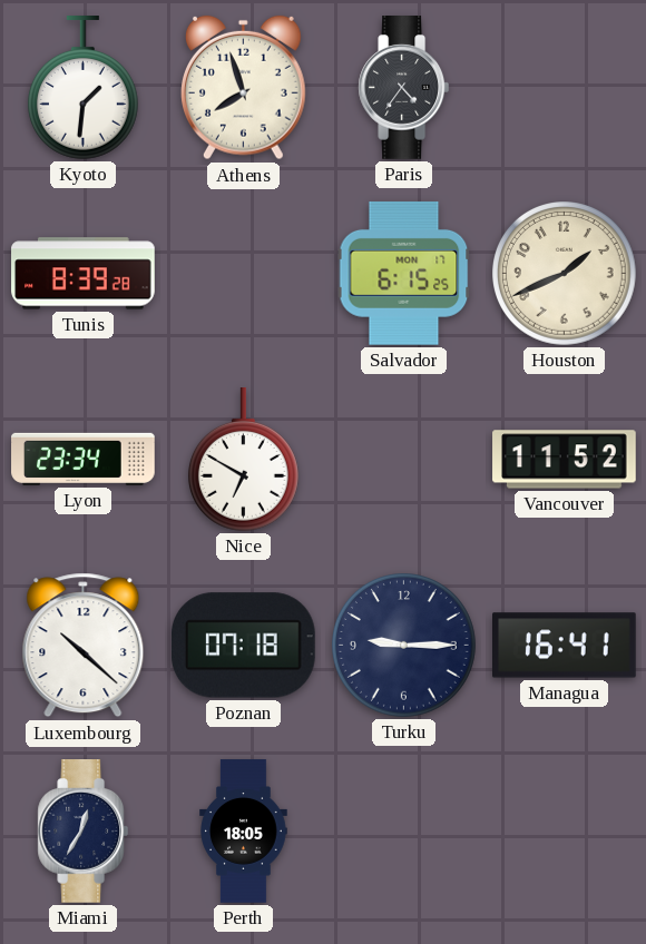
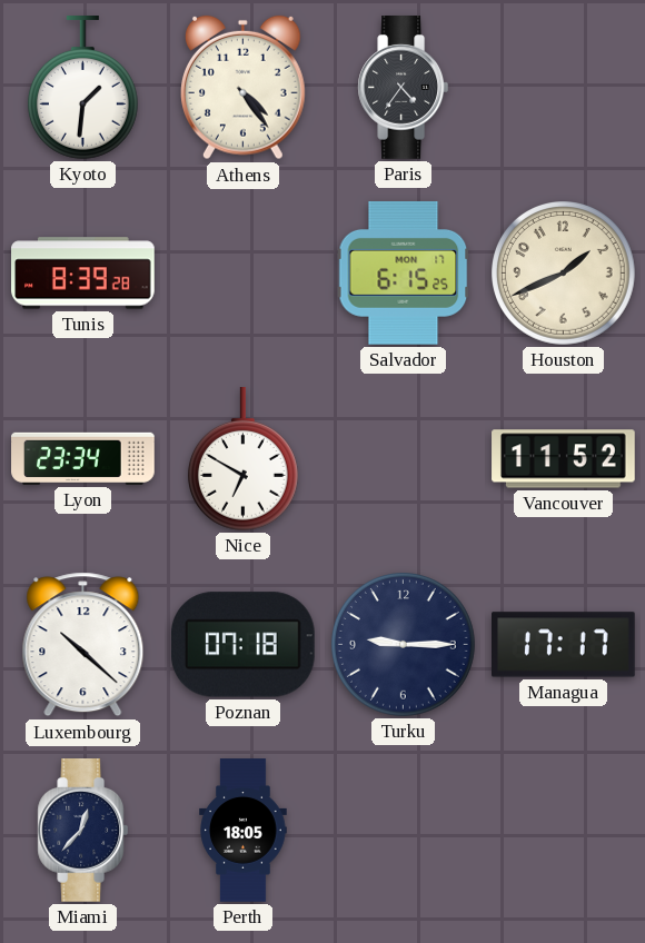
Athens: 7:57 -> 4:24 (244, 88)
Managua: 16:41 -> 17:17 (564, 645)
Miami: 12:35 -> 12:37 (83, 831)
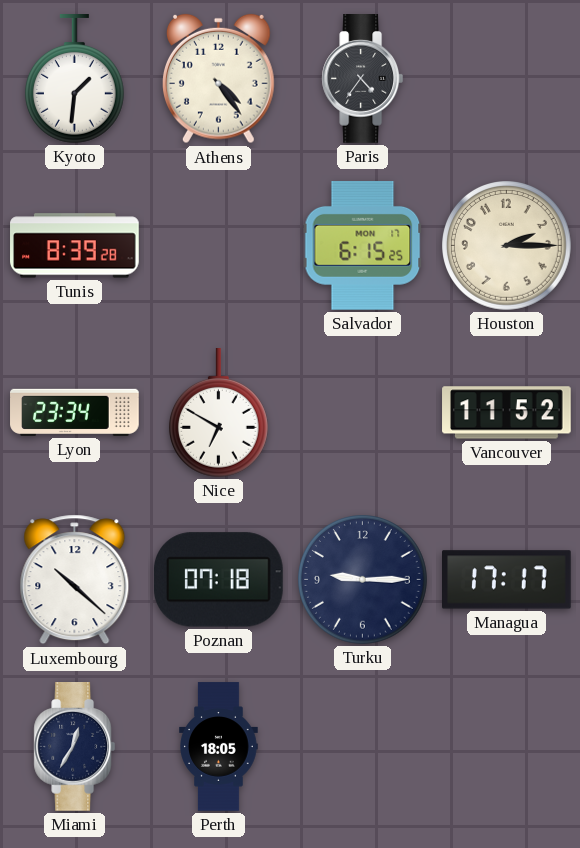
Houston: 1:41 -> 2:15 (507, 246)
Miami: 12:37 -> 12:35 (75, 747)
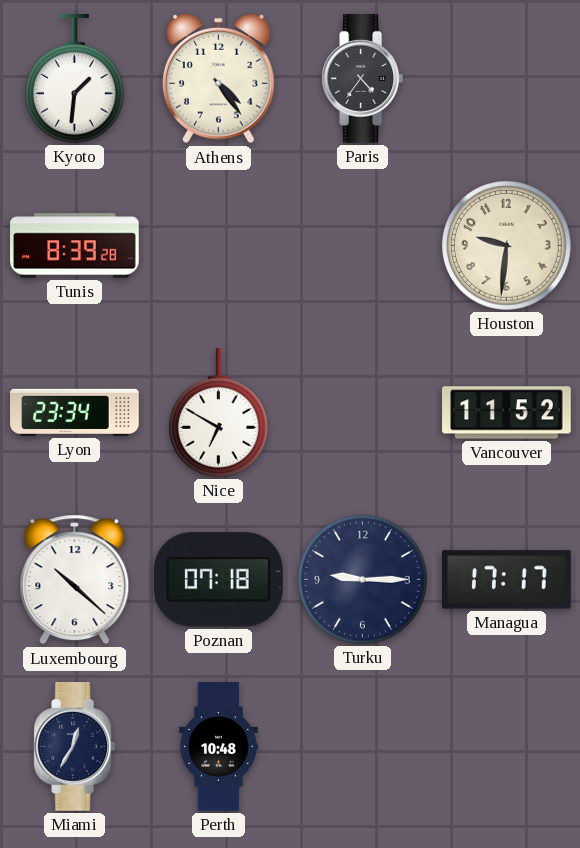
Salvador: 6:15 -> none (363, 246)
Houston: 2:15 -> 9:31 (507, 246)
Perth: 18:05 -> 10:48 (219, 747)
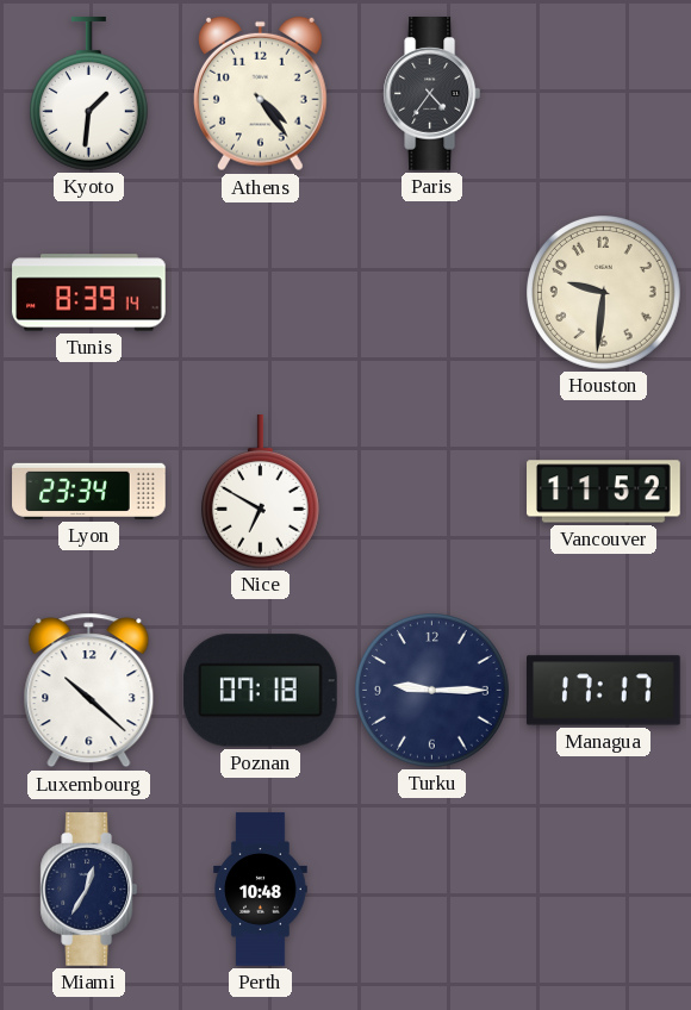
Tunis: 8:39:28 -> 8:39:14 (89, 293)
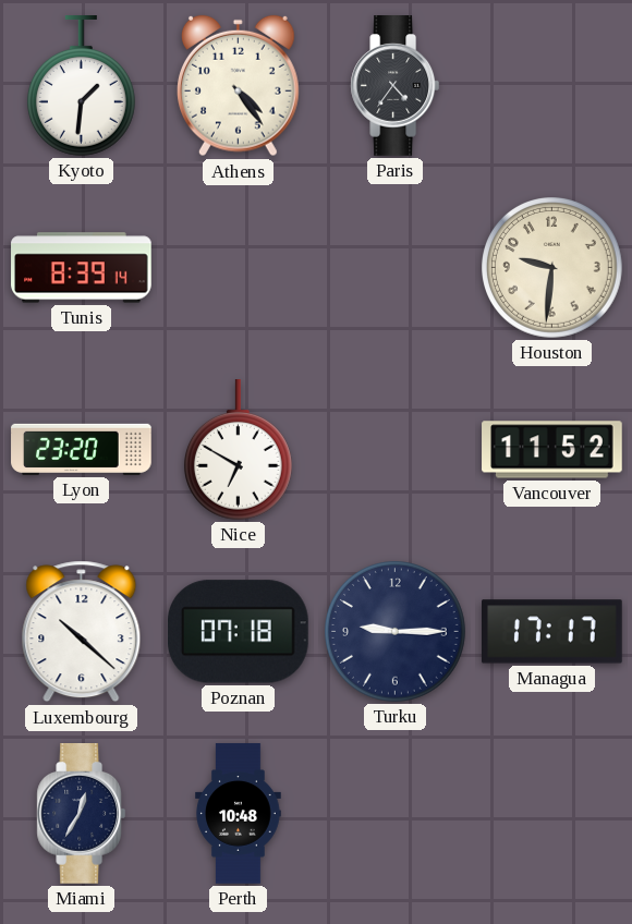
Lyon: 23:34 -> 23:20 (82, 449)
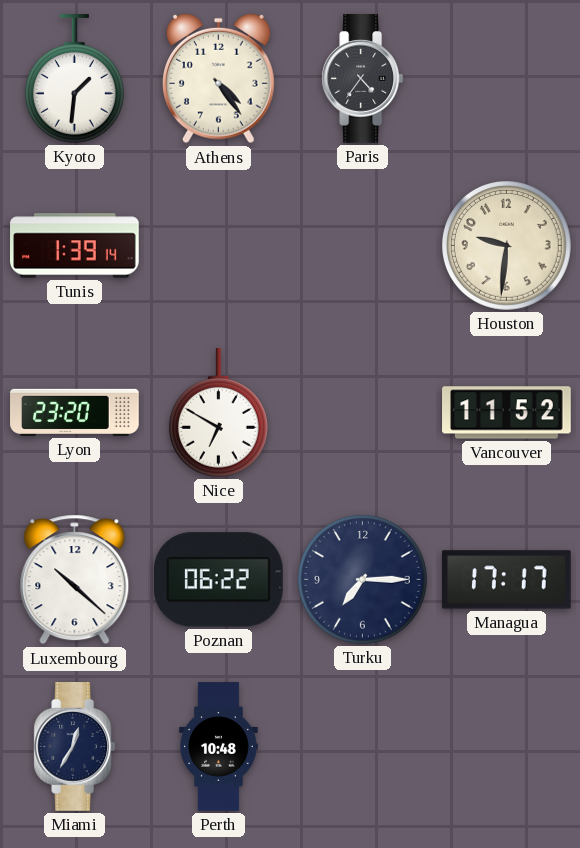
Tunis: 8:39 -> 1:39 (75, 246)
Poznan: 07:18 -> 06:22 (218, 580)
Turku: 9:15 -> 7:15 (363, 580)
